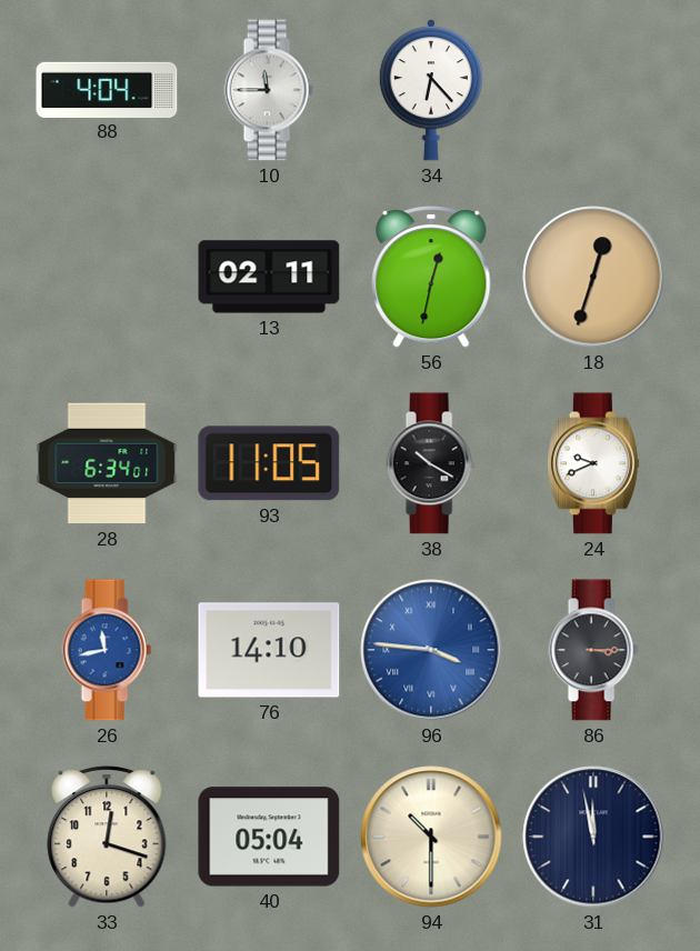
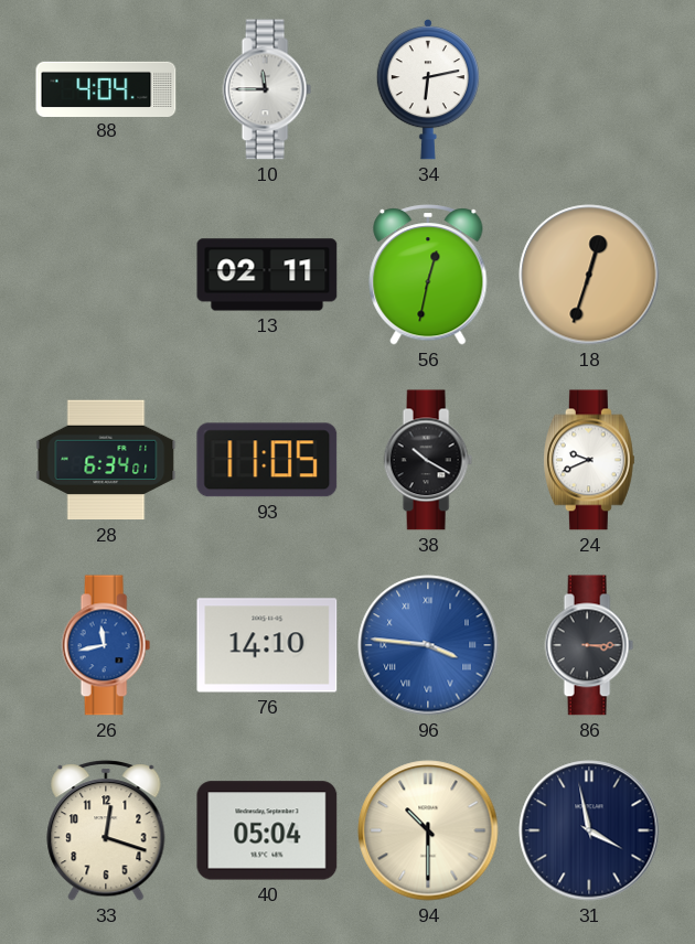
34: 6:23 -> 6:13 (428, 90)
31: 11:58 -> 3:58 (589, 830)
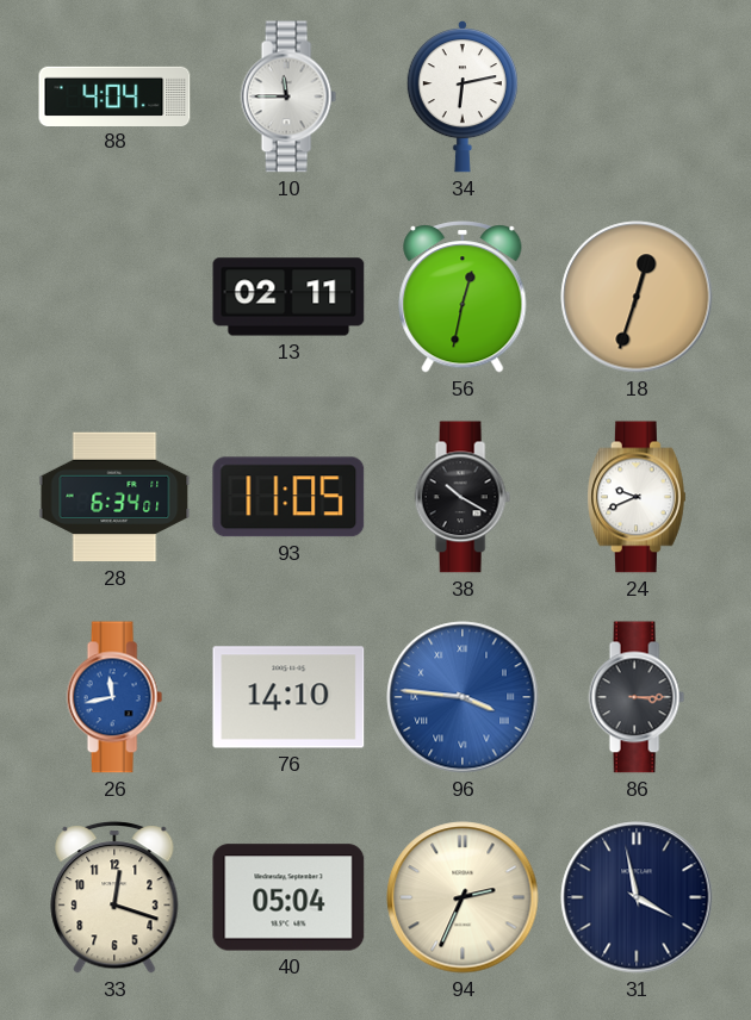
94: 10:30 -> 2:34 (463, 897)
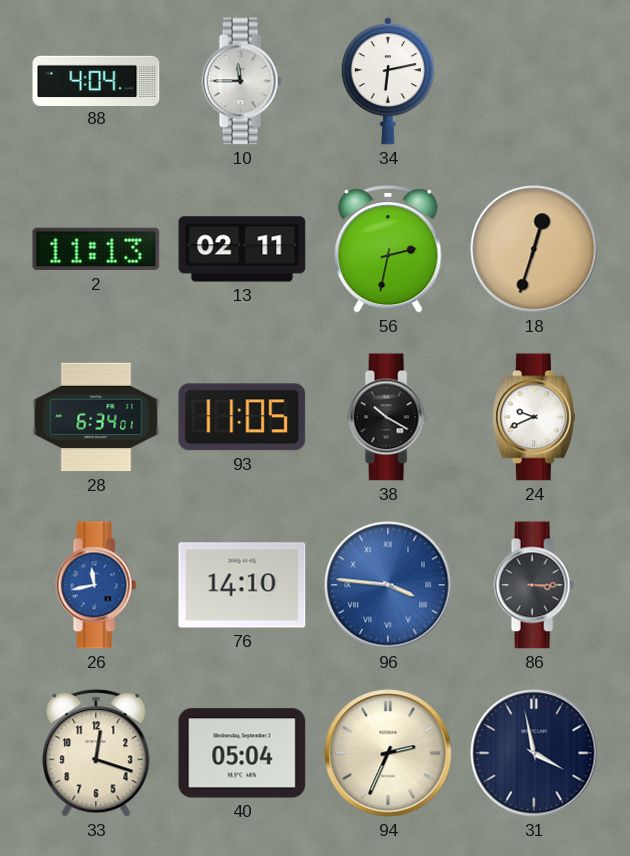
2: none -> 11:13 (96, 249)
56: 12:32 -> 2:32 (388, 249)
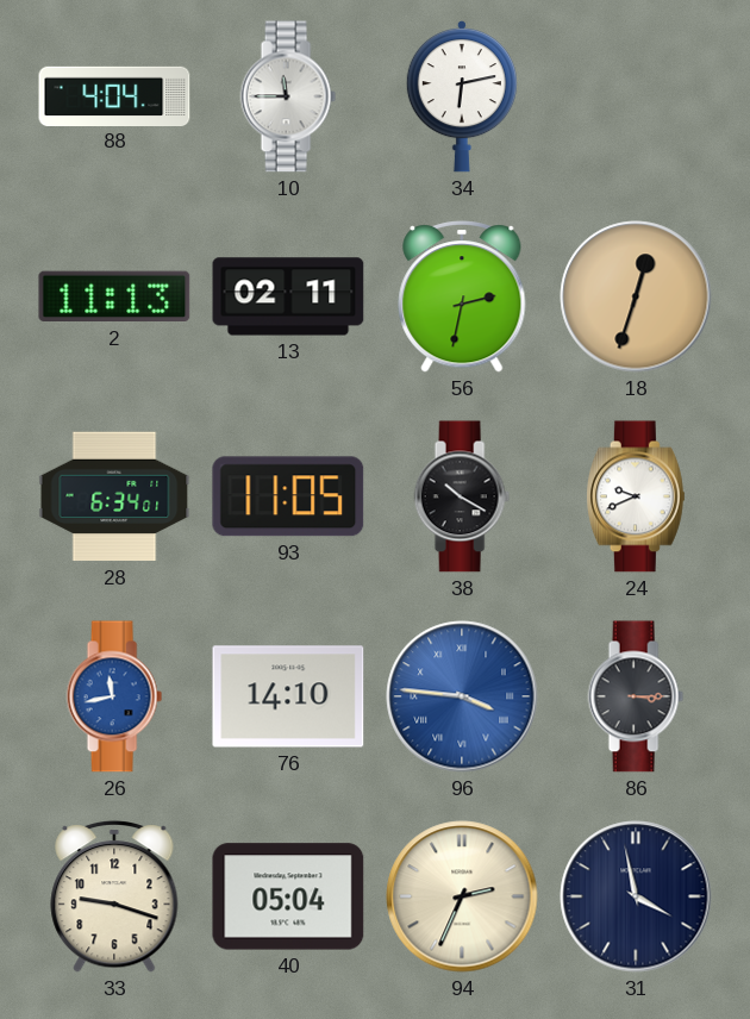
33: 12:18 -> 9:18 (114, 896)
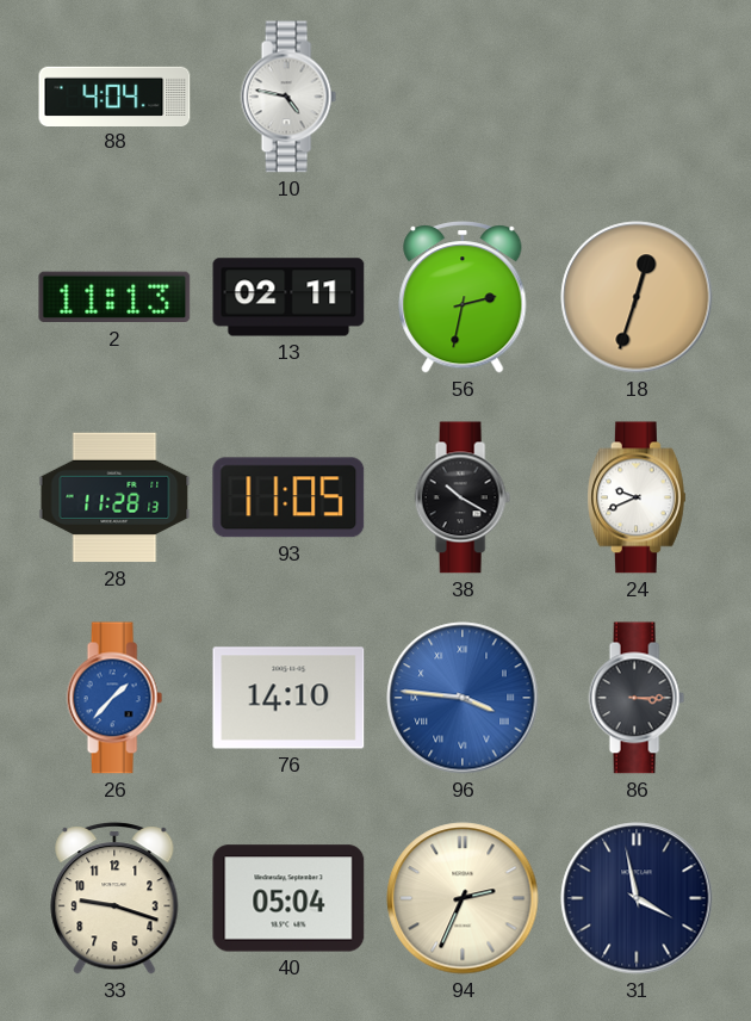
10: 11:45 -> 4:47 (288, 97)
34: 6:13 -> none (462, 98)
28: 6:34 -> 11:28 (114, 497)
26: 11:43 -> 1:37 (114, 698)
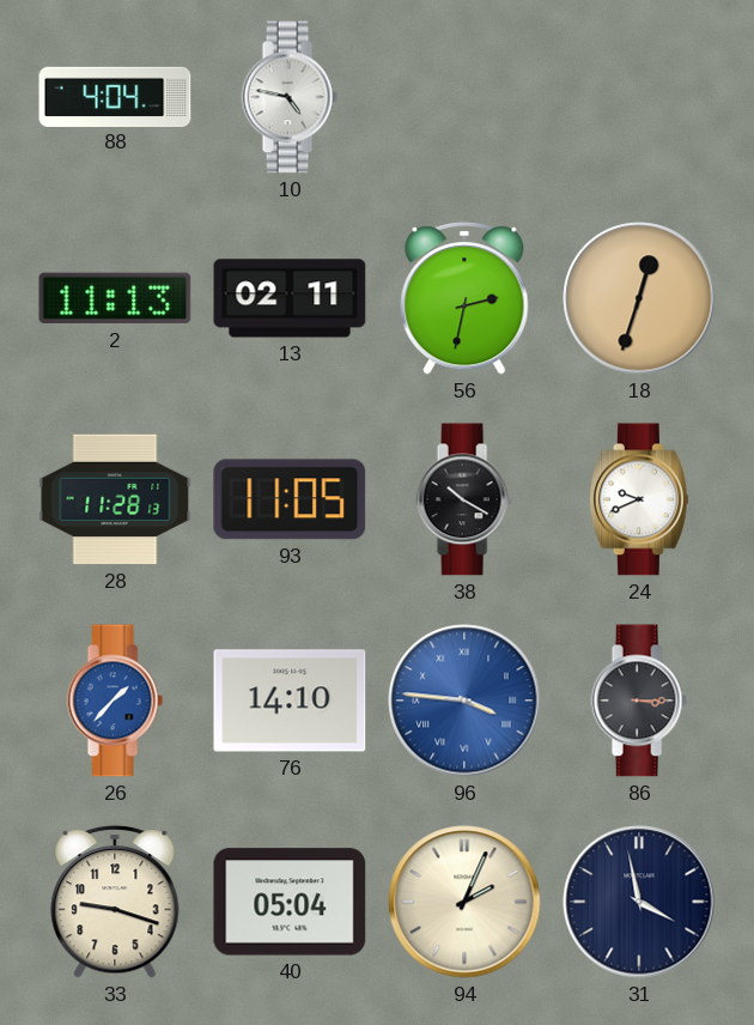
94: 2:34 -> 2:04 (464, 902)
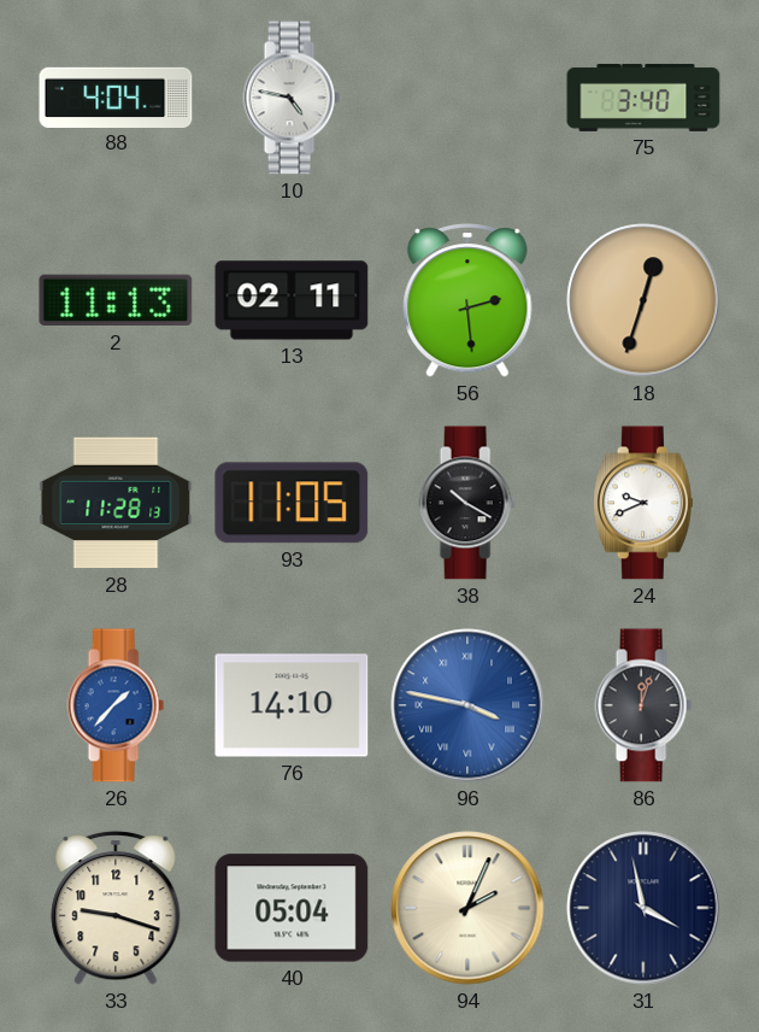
75: none -> 3:40 (643, 98)
56: 2:32 -> 2:29 (467, 300)
96: 3:46 -> 3:47 (467, 705)
86: 3:15 -> 12:03 (643, 705)
